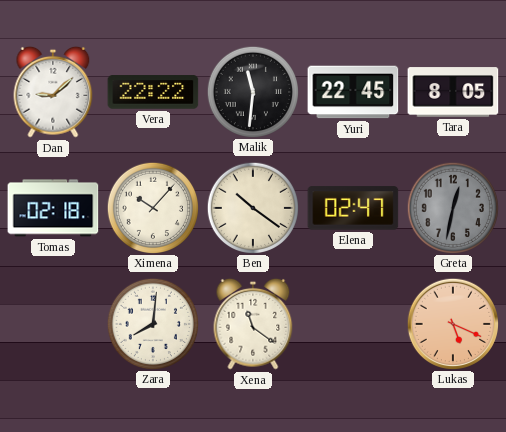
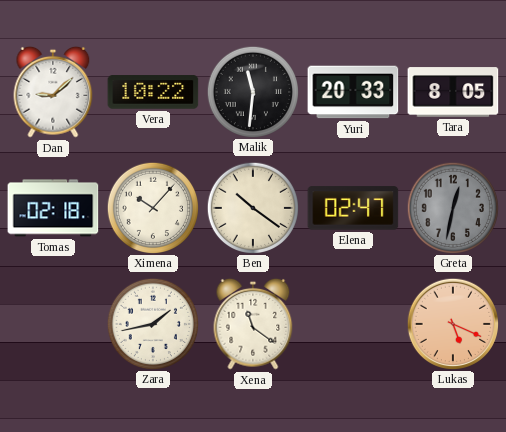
Vera: 22:22 -> 10:22 (153, 92)
Yuri: 22:45 -> 20:33 (353, 92)
Zara: 8:01 -> 1:43 (152, 323)
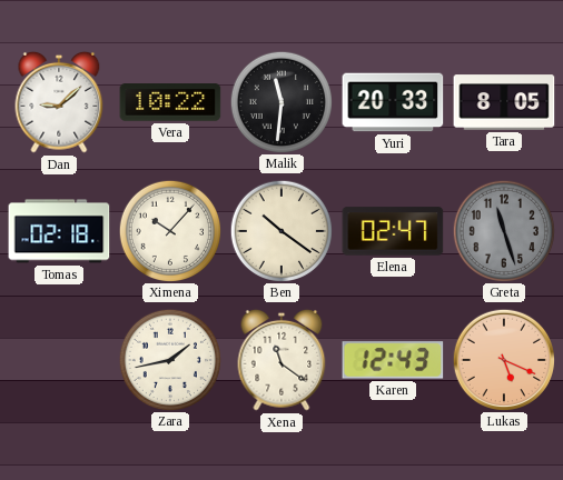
Greta: 12:32 -> 11:27 (503, 230)
Karen: none -> 12:43 (393, 360)
